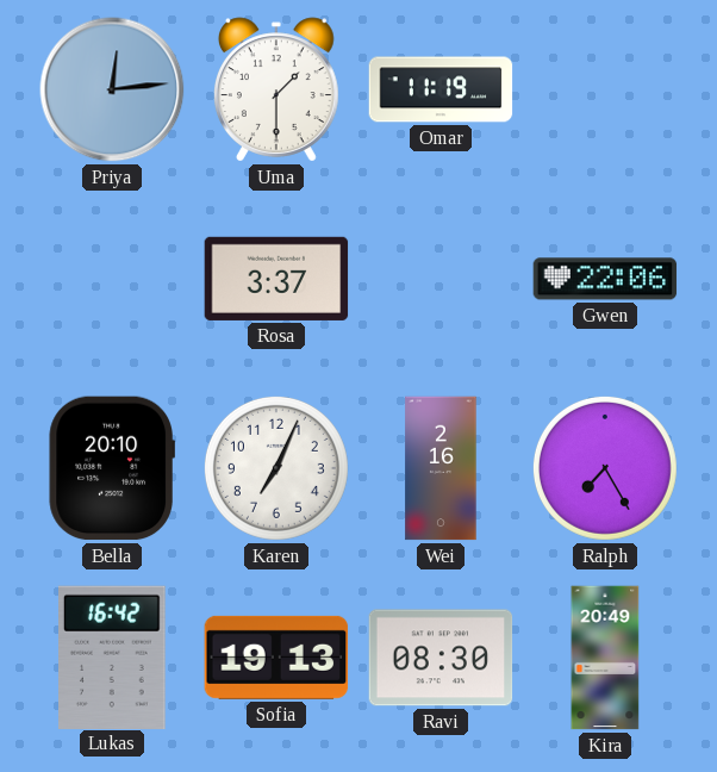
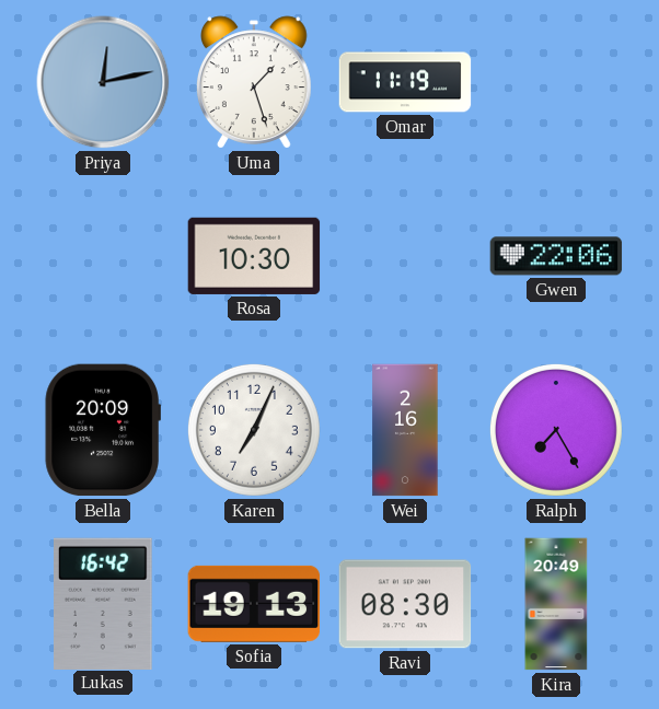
Priya: 12:14 -> 12:13 (103, 82)
Uma: 1:30 -> 1:27 (254, 82)
Rosa: 3:37 -> 10:30 (254, 256)
Bella: 20:10 -> 20:09 (103, 430)
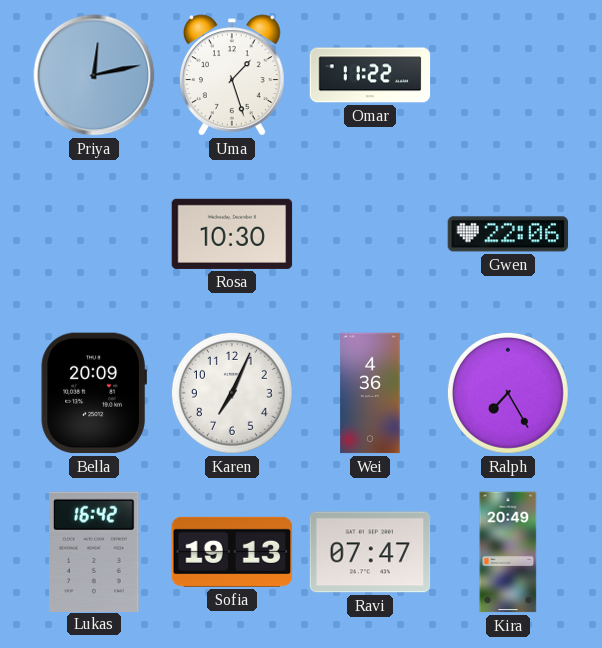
Omar: 11:19 -> 11:22 (370, 75)
Wei: 2:16 -> 4:36 (370, 393)
Ravi: 08:30 -> 07:47 (370, 552)
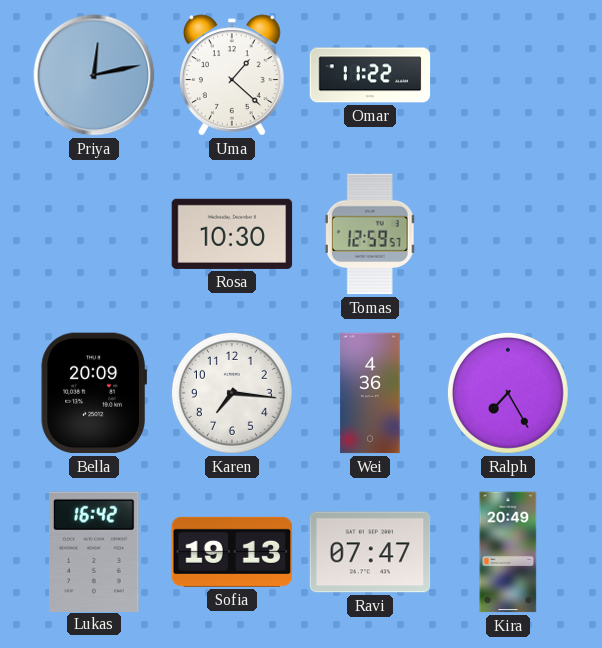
Uma: 1:27 -> 1:22 (232, 75)
Tomas: none -> 12:59 (370, 234)
Gwen: 22:06 -> none (508, 234)
Karen: 7:04 -> 7:16 (232, 393)
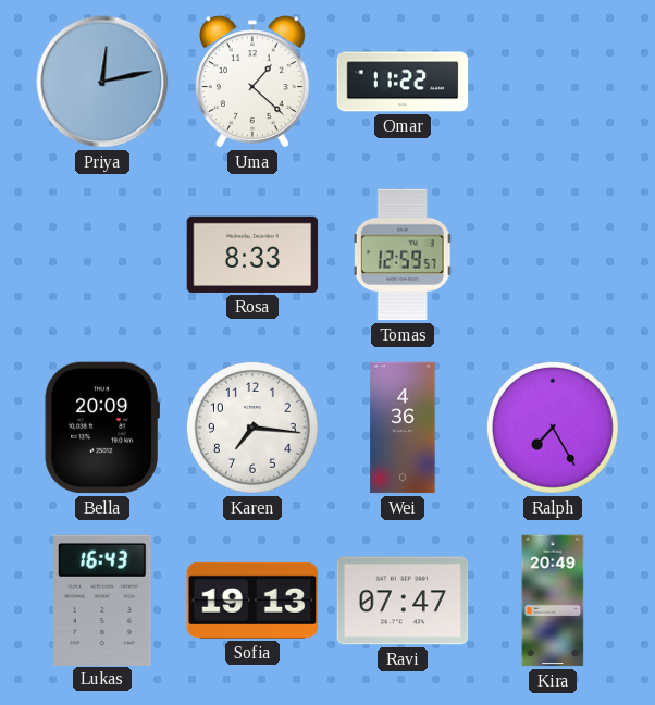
Rosa: 10:30 -> 8:33 (252, 255)
Lukas: 16:42 -> 16:43 (103, 599)
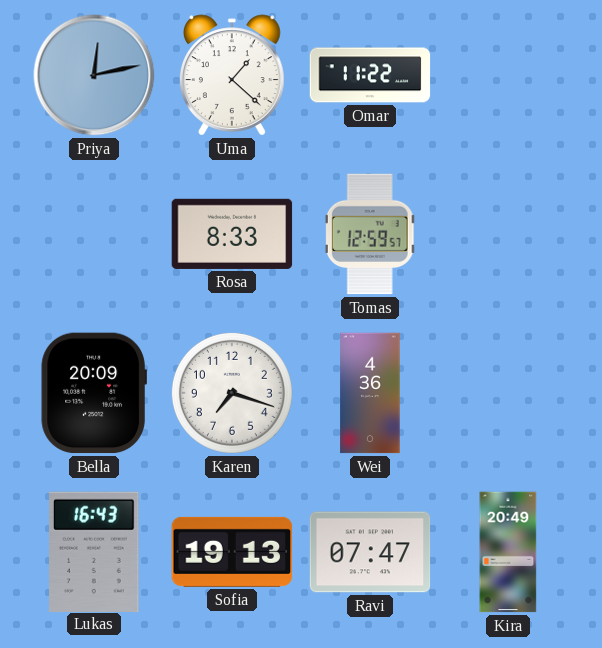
Karen: 7:16 -> 7:18 (232, 393)
Ralph: 7:25 -> none (553, 428)
